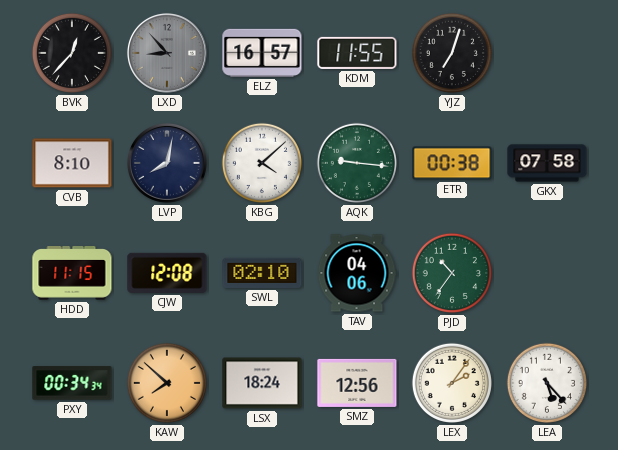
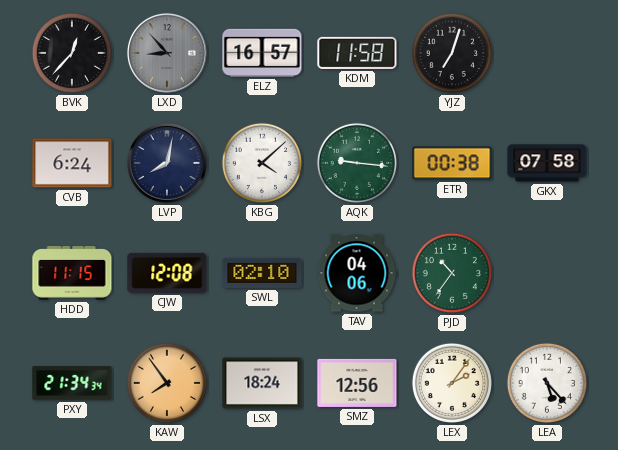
KDM: 11:55 -> 11:58 (357, 53)
CVB: 8:10 -> 6:24 (72, 163)
PXY: 00:34 -> 21:34 (72, 383)
KAW: 7:52 -> 7:54 (167, 383)
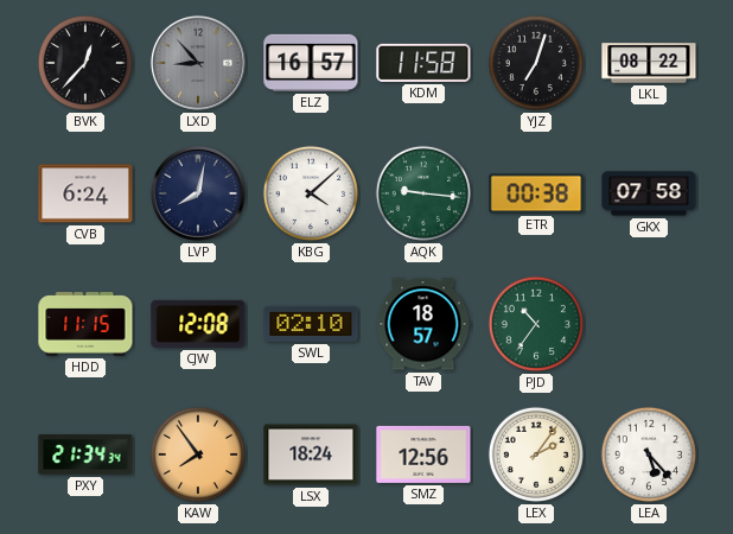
LKL: none -> 08:22 (649, 63)
TAV: 04:06 -> 18:57 (423, 324)
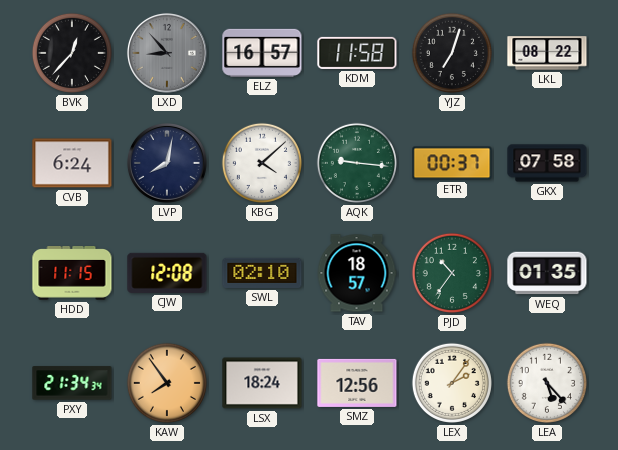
ETR: 00:38 -> 00:37 (452, 163)
WEQ: none -> 01:35 (547, 273)
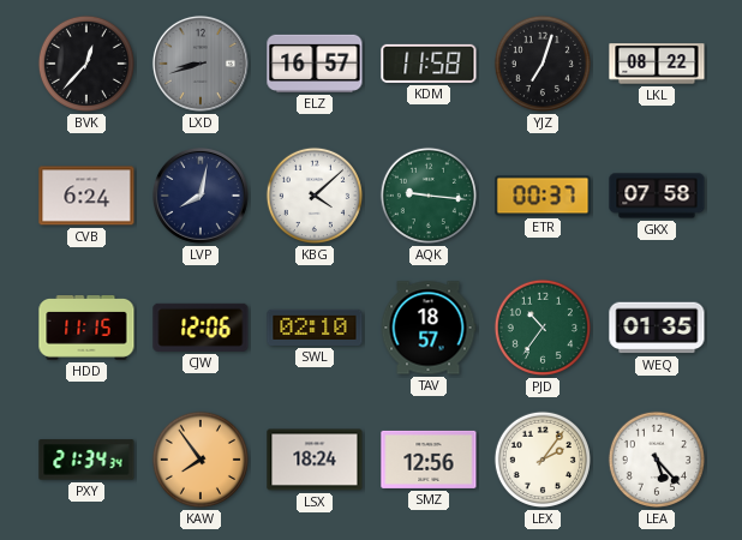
LXD: 8:53 -> 8:42 (201, 64)
CJW: 12:08 -> 12:06 (201, 328)
